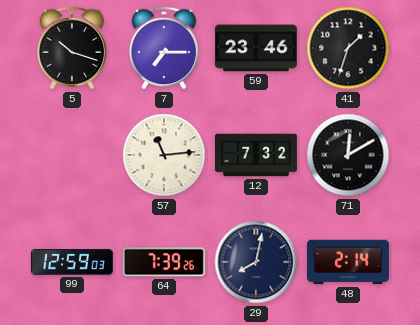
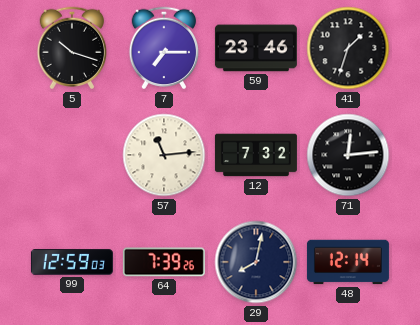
71: 12:10 -> 12:14 (348, 155)
48: 2:14 -> 12:14 (348, 262)
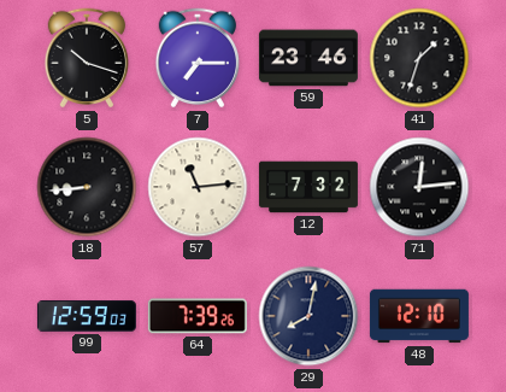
18: none -> 8:44 (87, 187)
48: 12:14 -> 12:10 (419, 316)
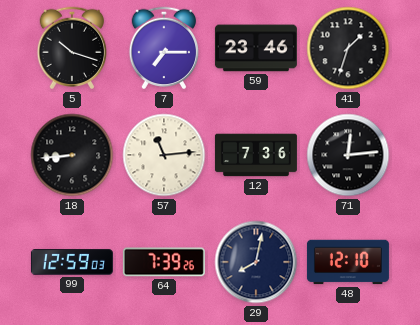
12: 7:32 -> 7:36 (256, 155)
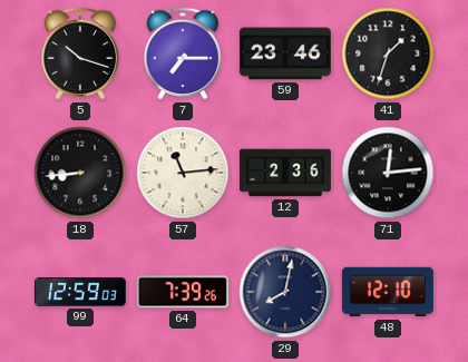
12: 7:36 -> 2:36 (285, 173)
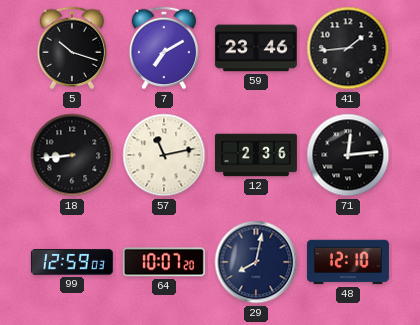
7: 7:15 -> 7:10 (164, 48)
41: 1:33 -> 1:44 (348, 48)
57: 11:14 -> 11:13 (164, 155)
64: 7:39 -> 10:07 (164, 262)
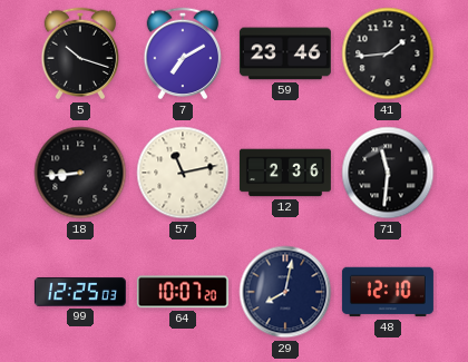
71: 12:14 -> 11:31 (388, 173)
99: 12:59 -> 12:25 (80, 292)
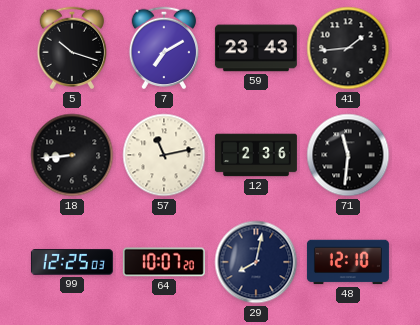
59: 23:46 -> 23:43 (256, 48)
